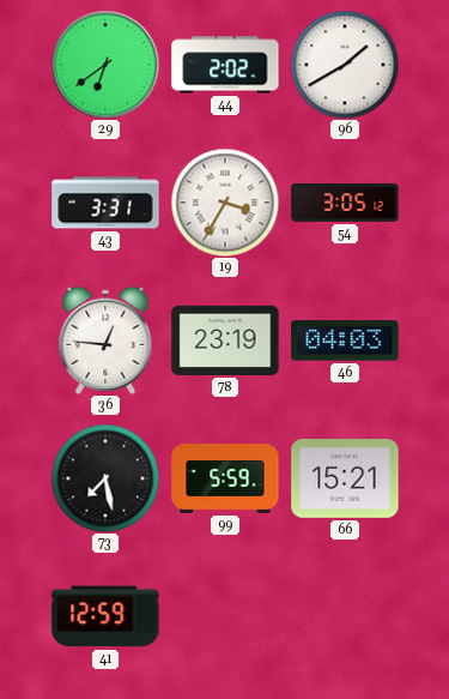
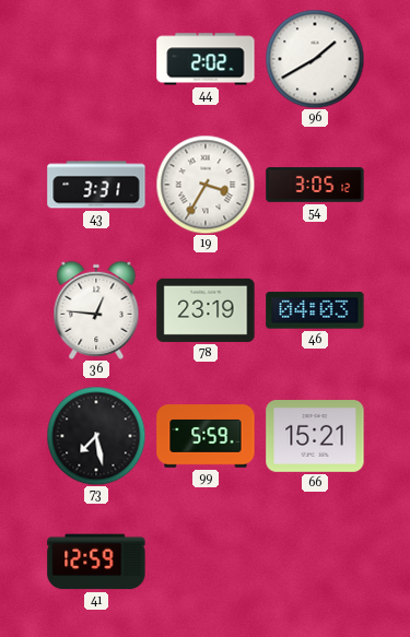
29: 6:39 -> none (105, 65)
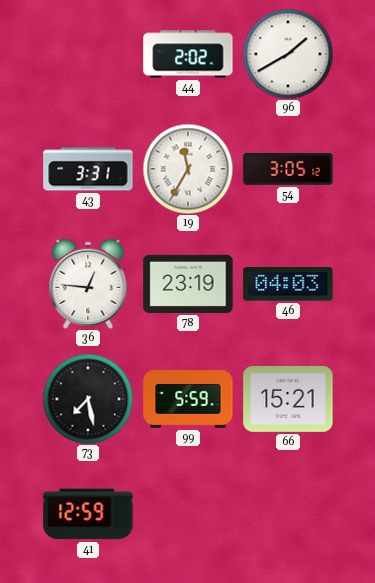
19: 3:35 -> 11:35 (188, 169)
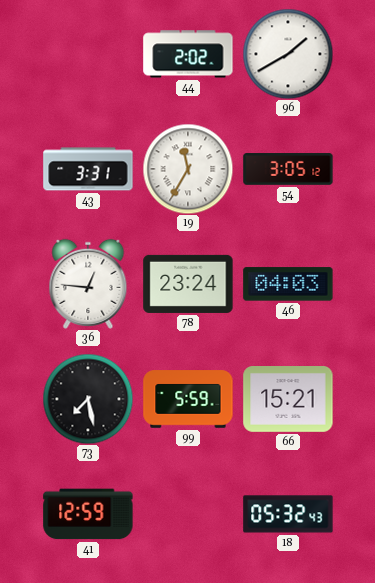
78: 23:19 -> 23:24 (188, 284)
18: none -> 05:32 (288, 514)
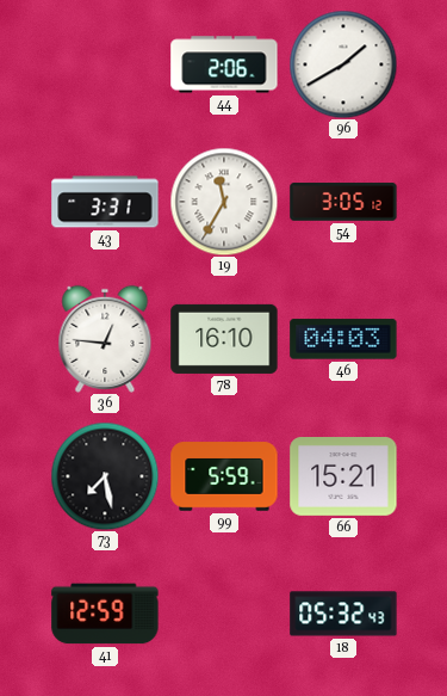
44: 2:02 -> 2:06 (224, 64)
78: 23:24 -> 16:10 (224, 339)
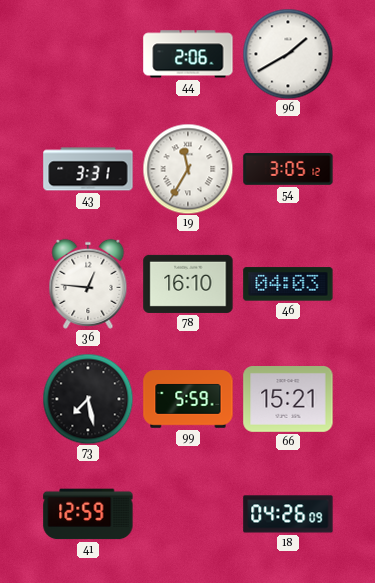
18: 05:32 -> 04:26 (288, 514)
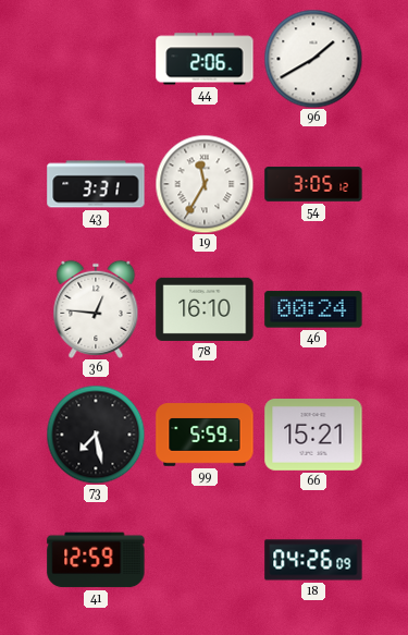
46: 04:03 -> 00:24 (313, 309)
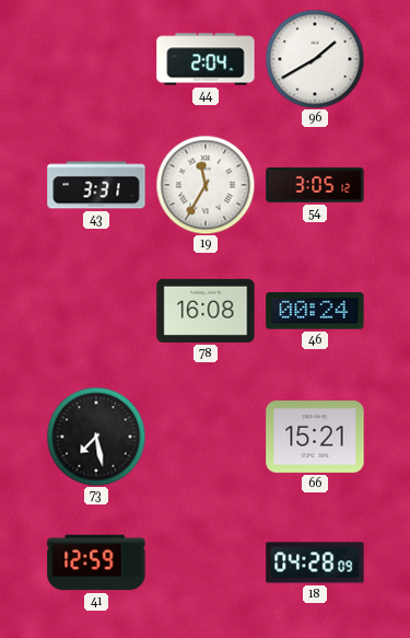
44: 2:06 -> 2:04 (206, 59)
36: 12:46 -> none (96, 309)
78: 16:10 -> 16:08 (206, 311)
99: 5:59 -> none (205, 435)
18: 04:26 -> 04:28 (315, 562)
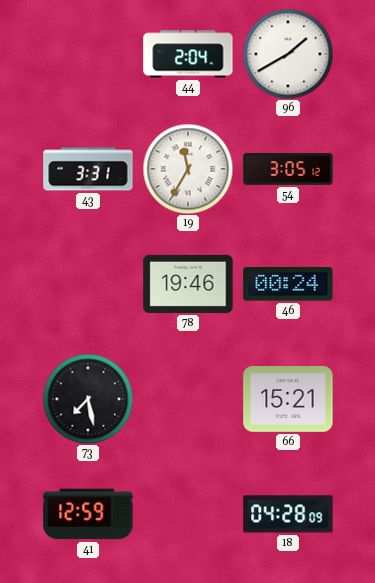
78: 16:08 -> 19:46 (188, 284)
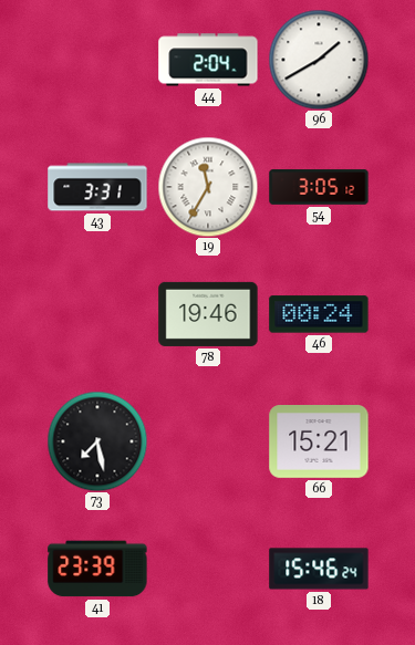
41: 12:59 -> 23:39 (97, 569)
18: 04:28 -> 15:46 (319, 569)
